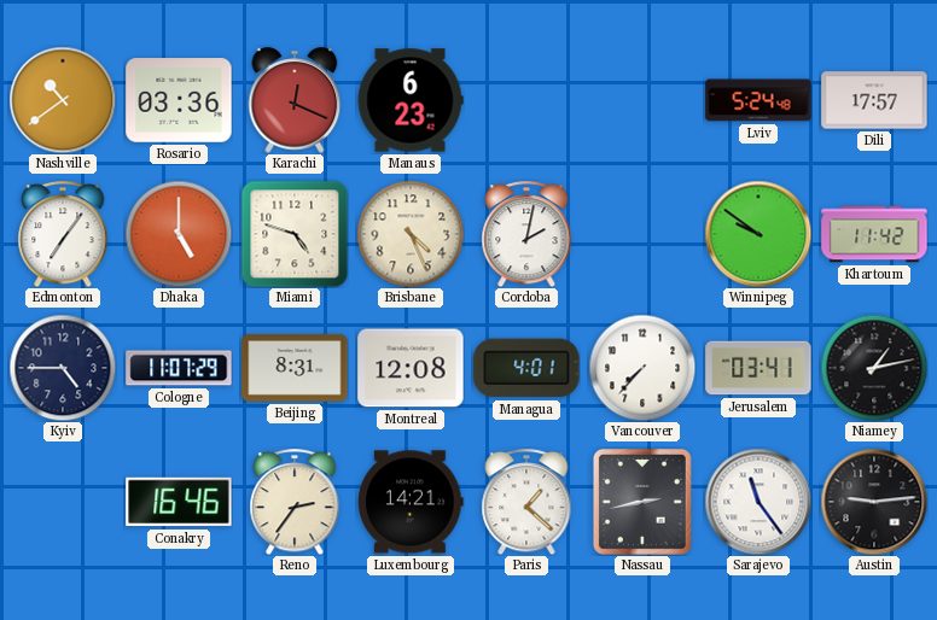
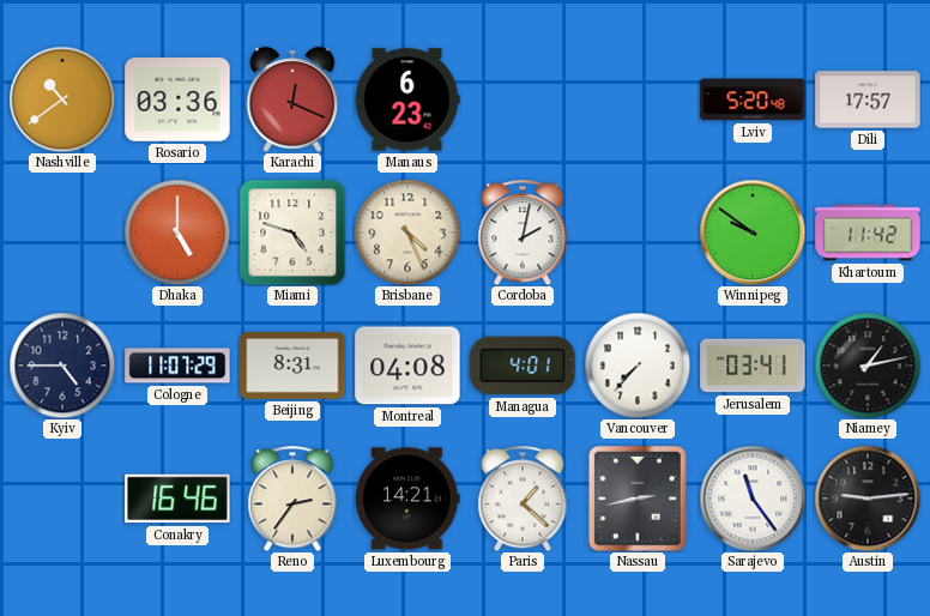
Lviv: 5:24 -> 5:20 (753, 99)
Edmonton: 7:06 -> none (63, 234)
Montreal: 12:08 -> 04:08 (407, 366)
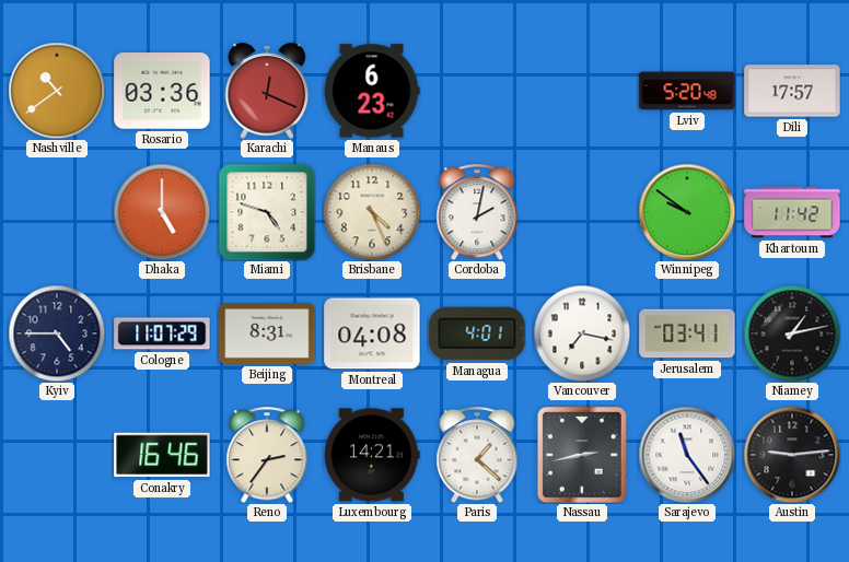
Vancouver: 7:37 -> 7:17 (582, 333)
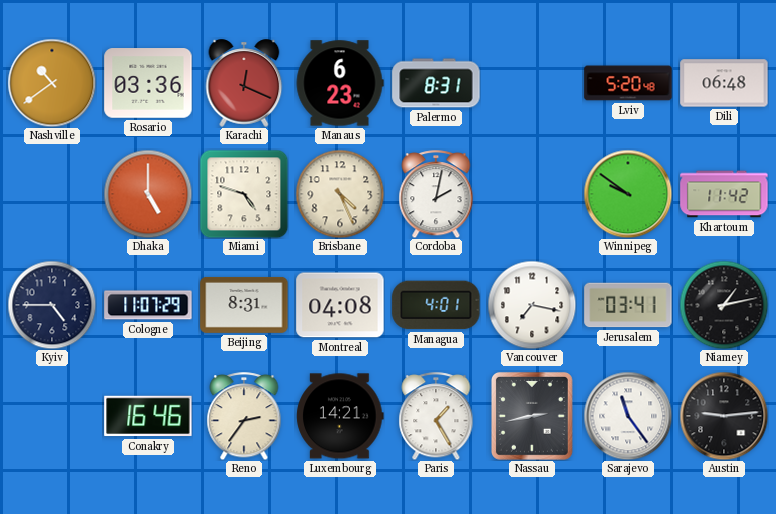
Palermo: none -> 8:31 (436, 83)
Dili: 17:57 -> 06:48 (724, 83)
Paris: 1:22 -> 1:25 (436, 416)
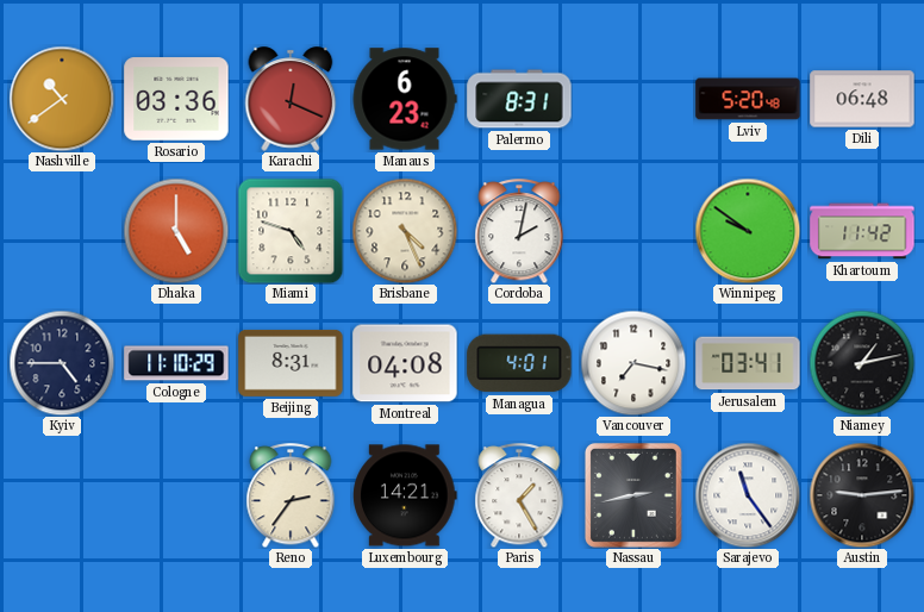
Cologne: 11:07 -> 11:10 (176, 363)
Conakry: 16:46 -> none (148, 416)
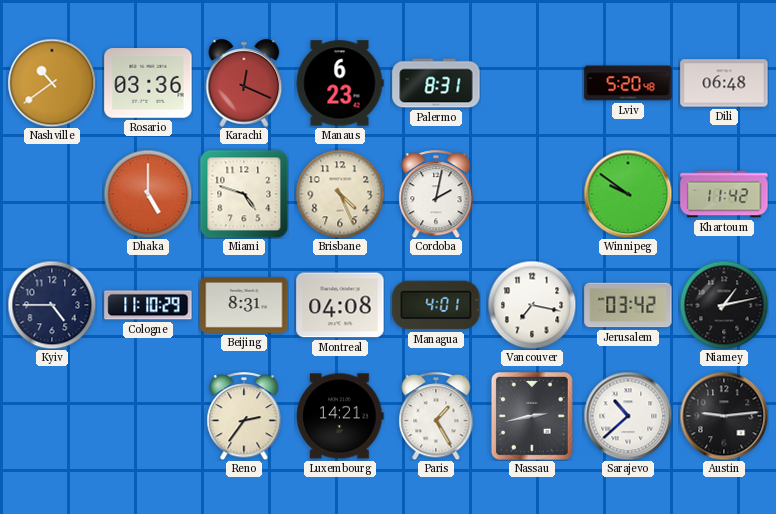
Jerusalem: 03:41 -> 03:42 (628, 305)
Sarajevo: 11:24 -> 10:38 (628, 416)
